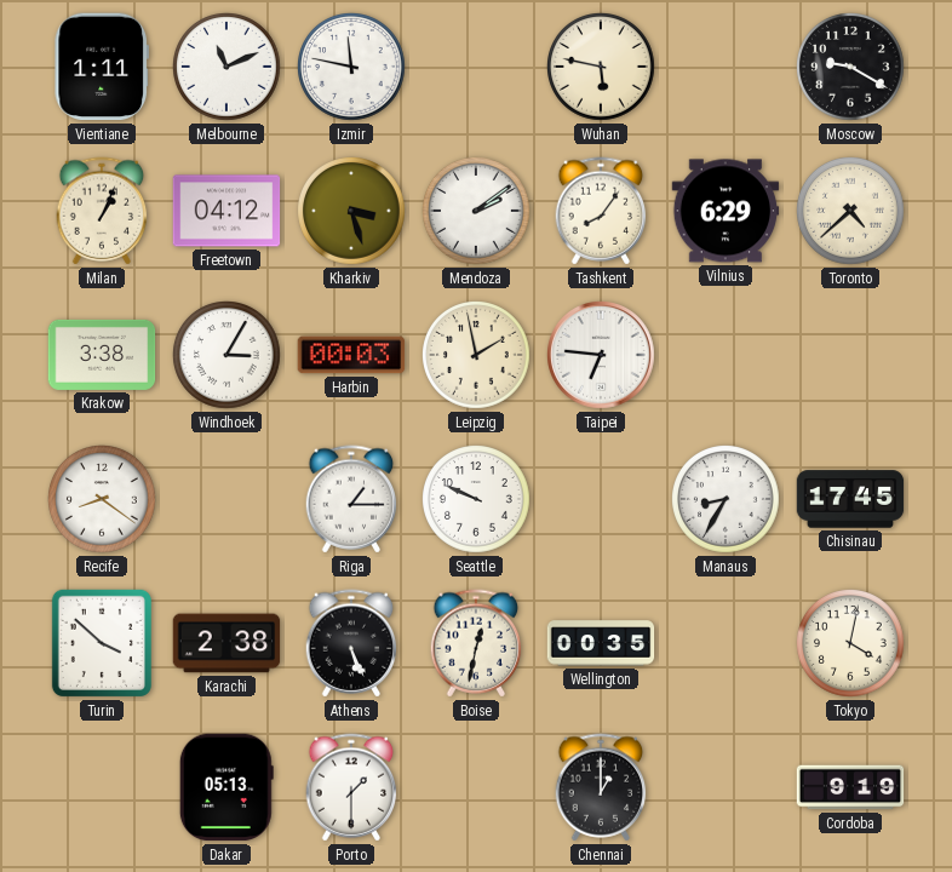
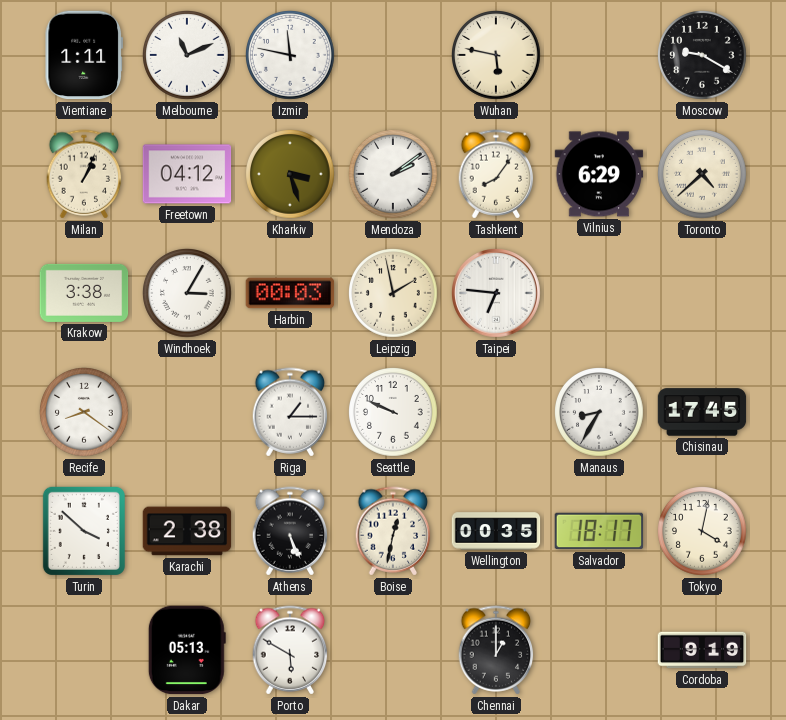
Salvador: none -> 18:17 (599, 531)
Porto: 1:30 -> 5:50 (290, 650)
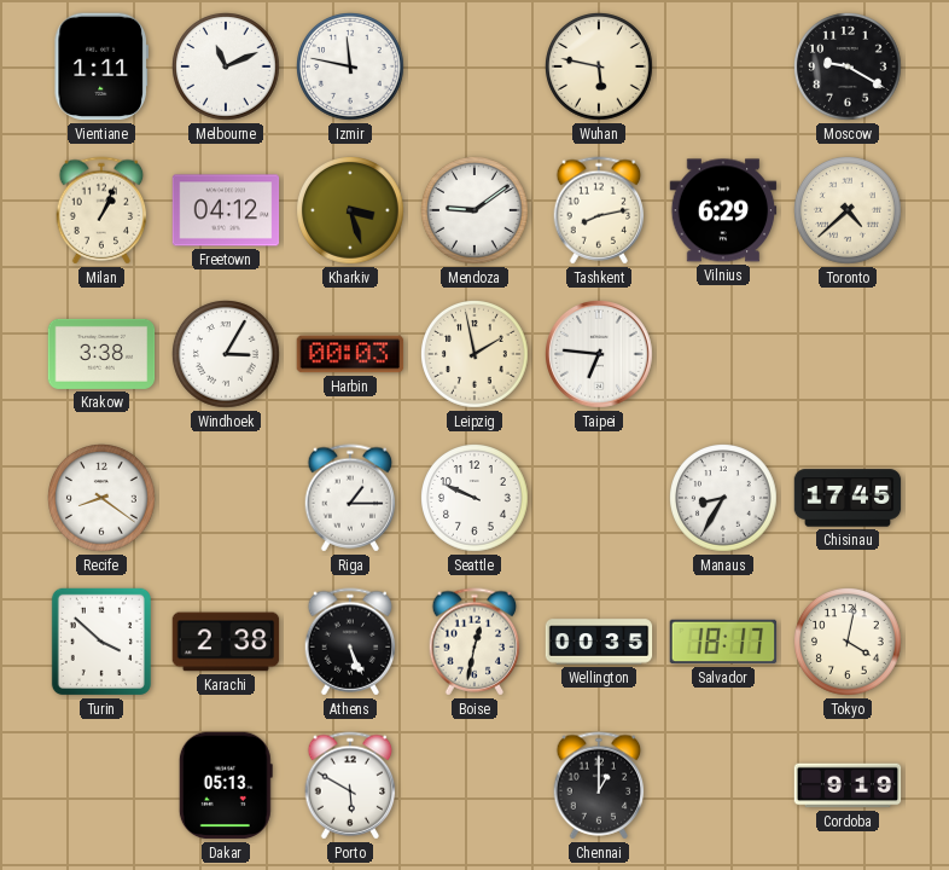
Mendoza: 2:09 -> 9:09 (476, 211)
Tashkent: 8:06 -> 8:13 (599, 210)
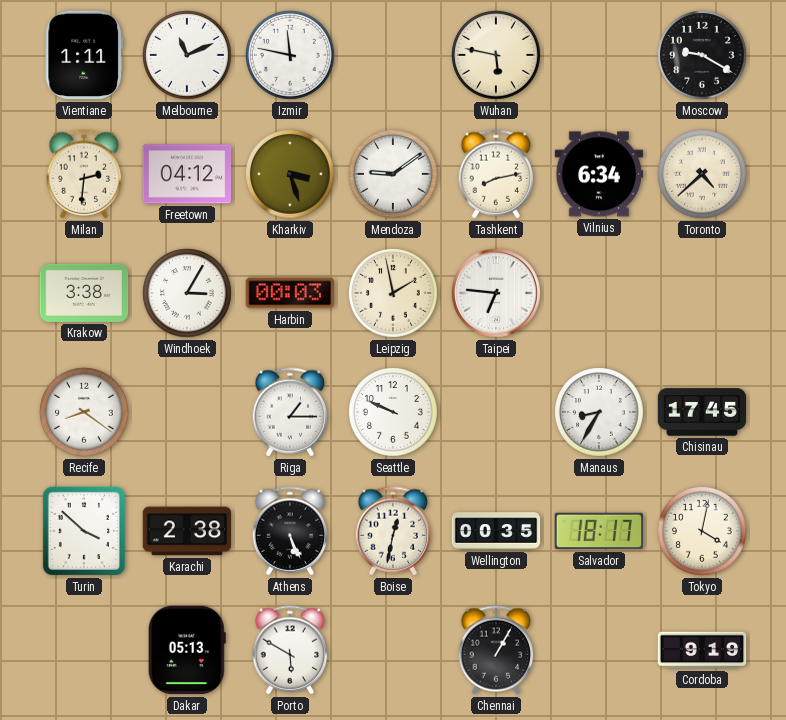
Milan: 1:04 -> 2:31 (84, 174)
Vilnius: 6:29 -> 6:34 (599, 174)
Chennai: 1:00 -> 1:05 (496, 650)
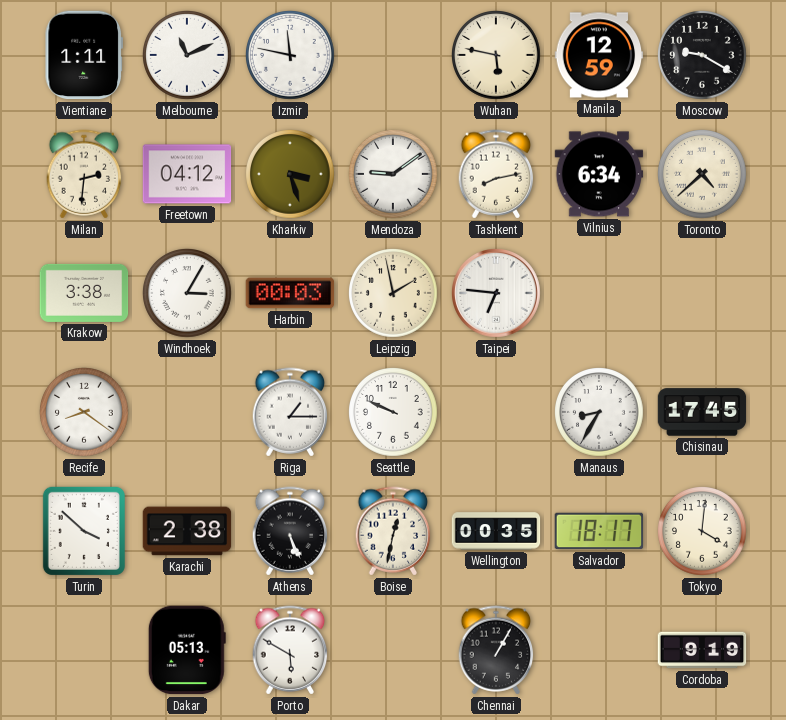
Manila: none -> 12:59 (599, 55)
Tokyo: 4:02 -> 4:01 (703, 532)
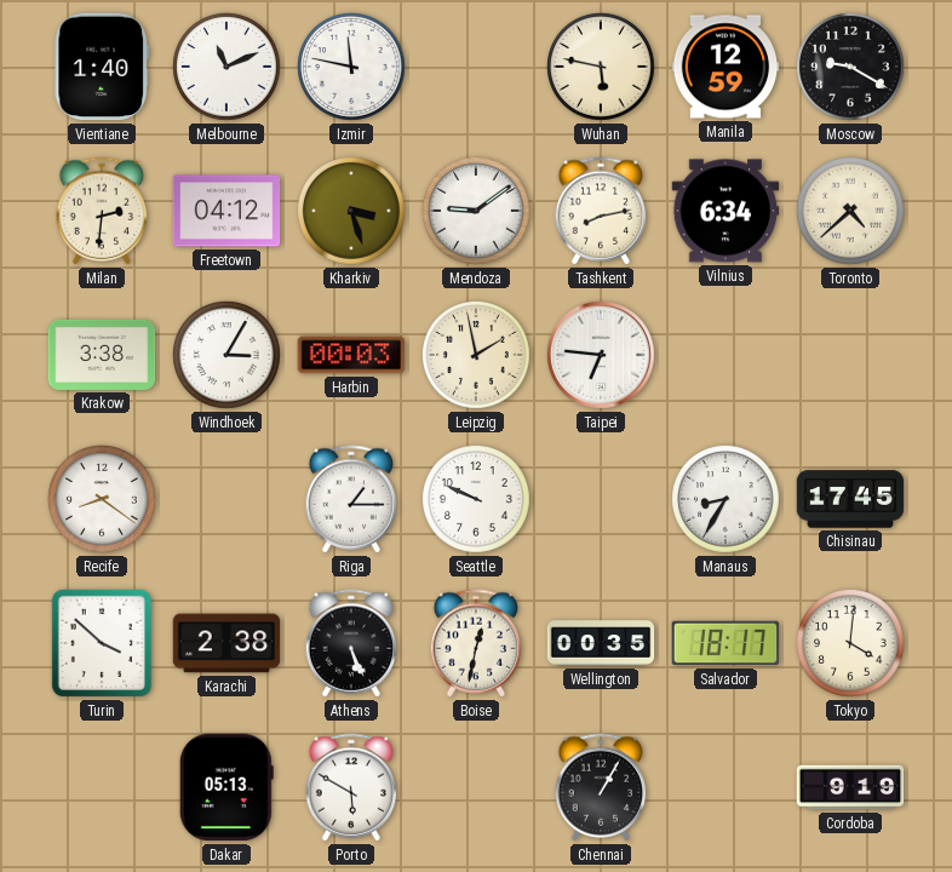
Vientiane: 1:11 -> 1:40 (102, 67)
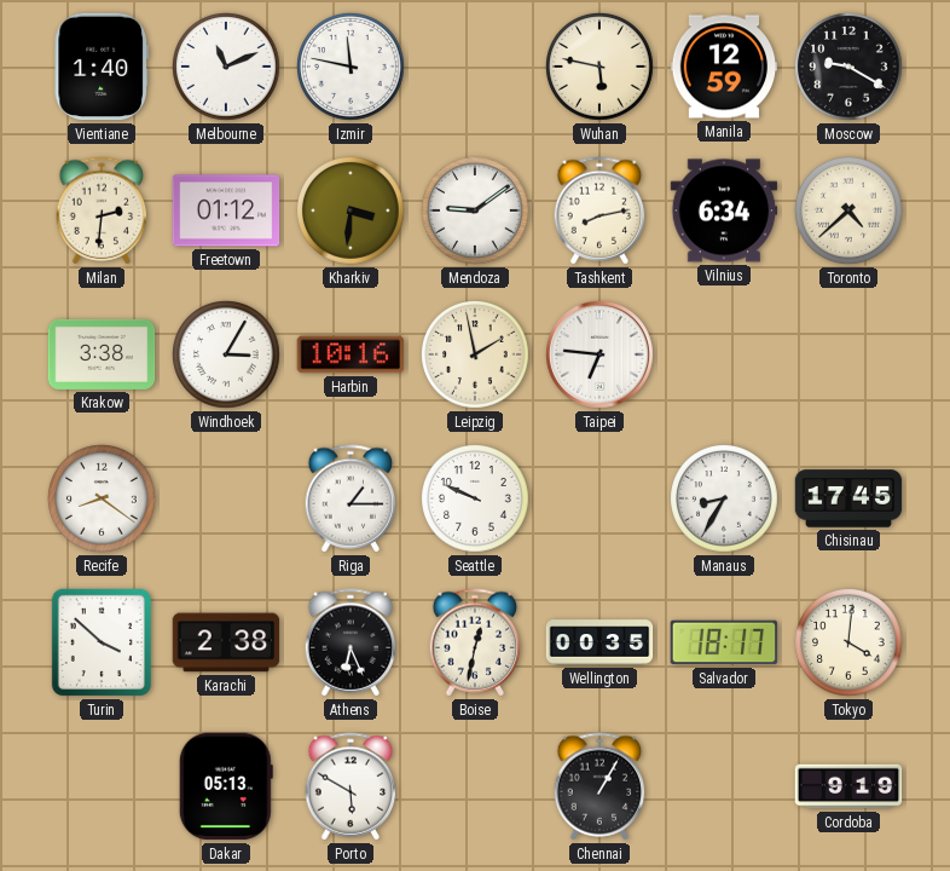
Freetown: 04:12 -> 01:12 (226, 210)
Kharkiv: 3:27 -> 3:31 (352, 212)
Harbin: 00:03 -> 10:16 (351, 354)
Athens: 5:26 -> 6:26 (351, 642)
